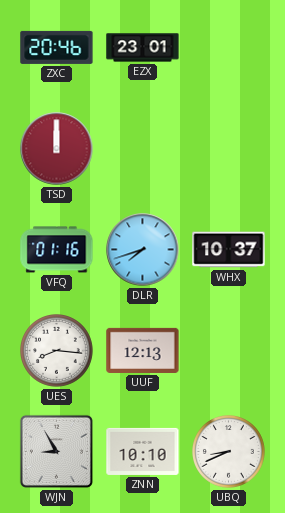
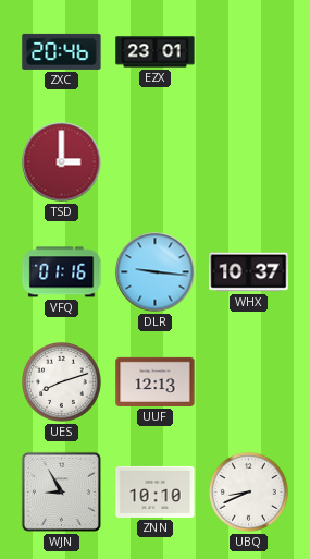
TSD: 12:00 -> 3:00 (62, 162)
DLR: 7:42 -> 9:16 (156, 272)
UES: 8:16 -> 8:12 (62, 382)
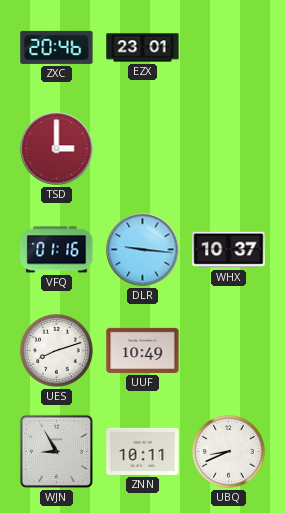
UUF: 12:13 -> 10:49 (143, 350)
ZNN: 10:10 -> 10:11 (143, 451)
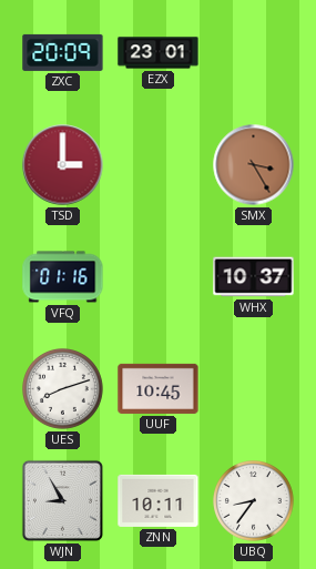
ZXC: 20:46 -> 20:09 (63, 52)
SMX: none -> 3:25 (254, 165)
DLR: 9:16 -> none (143, 250)
UUF: 10:49 -> 10:45 (159, 388)
UBQ: 8:41 -> 8:36 (254, 501)
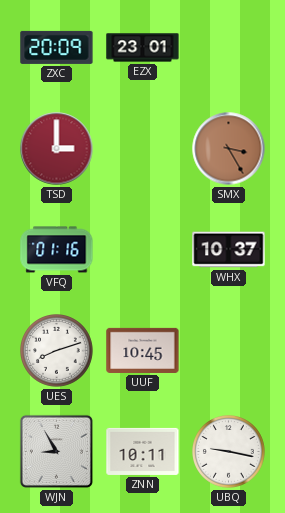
UBQ: 8:36 -> 9:17 (229, 452)
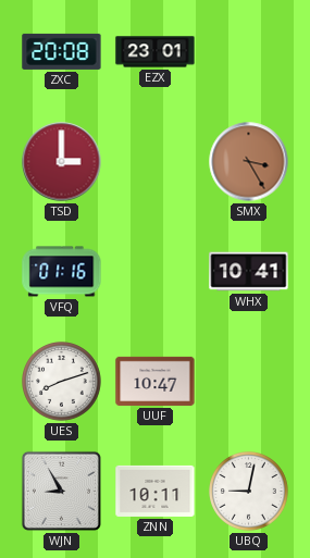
ZXC: 20:09 -> 20:08 (62, 51)
WHX: 10:37 -> 10:41 (249, 272)
UUF: 10:45 -> 10:47 (156, 381)
UBQ: 9:17 -> 9:02 (249, 492)
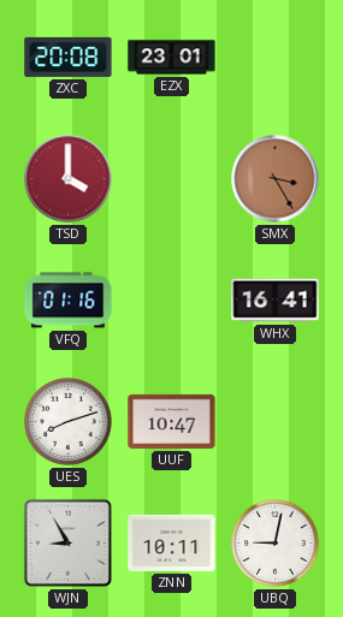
TSD: 3:00 -> 4:00 (69, 179)
WHX: 10:41 -> 16:41 (276, 301)
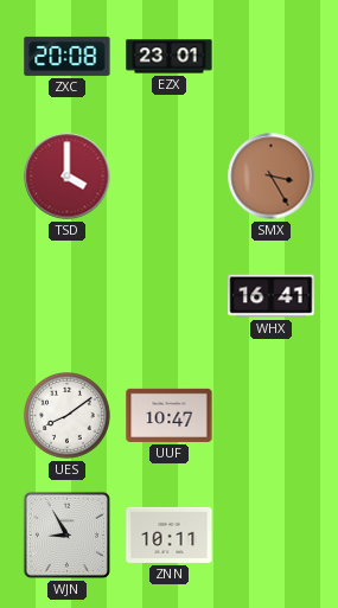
VFQ: 01:16 -> none (69, 301)
UES: 8:12 -> 8:09 (68, 416)
UBQ: 9:02 -> none (276, 544)
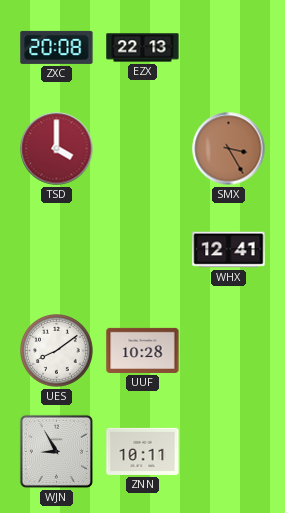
EZX: 23:01 -> 22:13 (143, 48)
WHX: 16:41 -> 12:41 (229, 250)
UUF: 10:47 -> 10:28 (143, 350)
